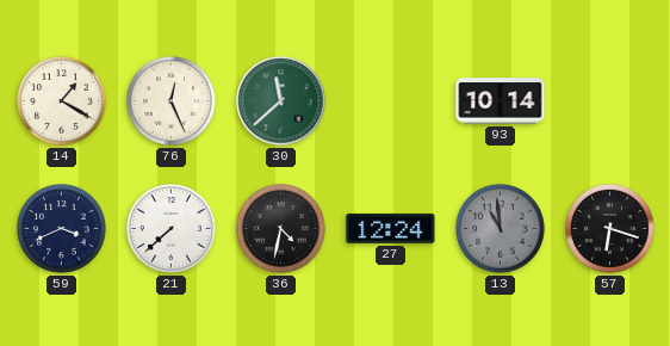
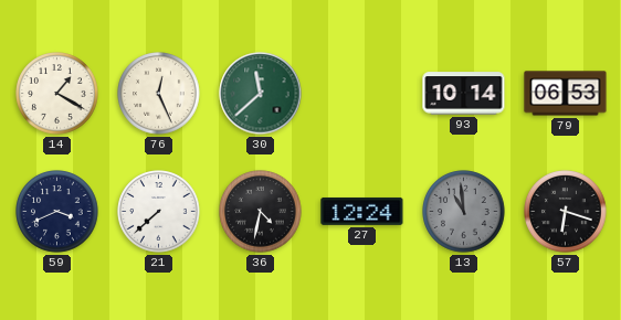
79: none -> 06:53 (566, 94)
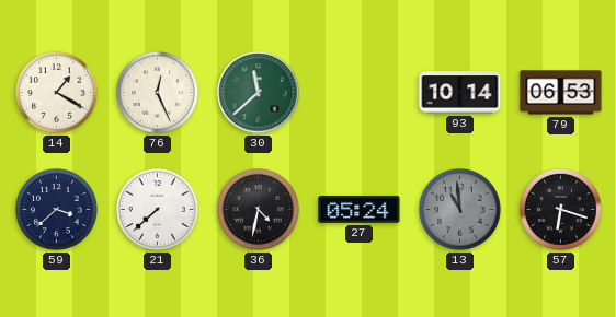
59: 3:41 -> 3:38 (57, 210)
27: 12:24 -> 05:24 (360, 209)
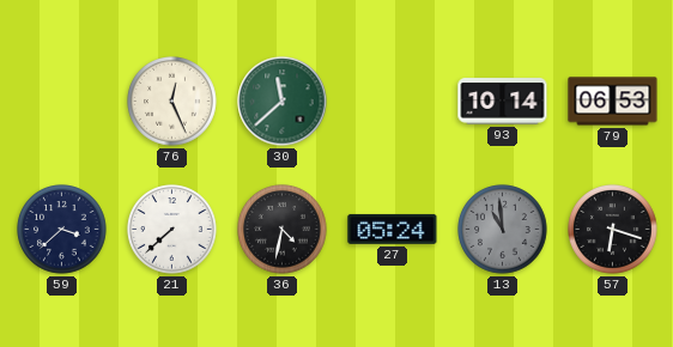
14: 1:20 -> none (57, 93)
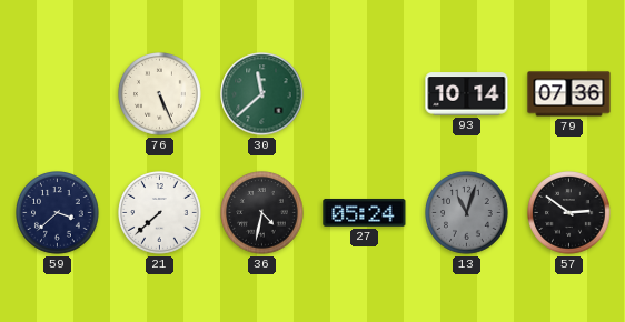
76: 12:26 -> 5:26 (160, 94)
79: 06:53 -> 07:36 (569, 94)
13: 10:59 -> 11:03 (467, 213)
57: 6:18 -> 2:51 (569, 213)
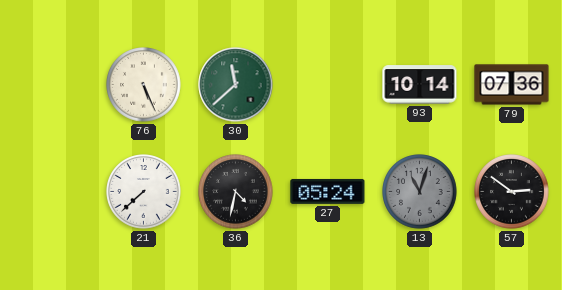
59: 3:38 -> none (58, 213)
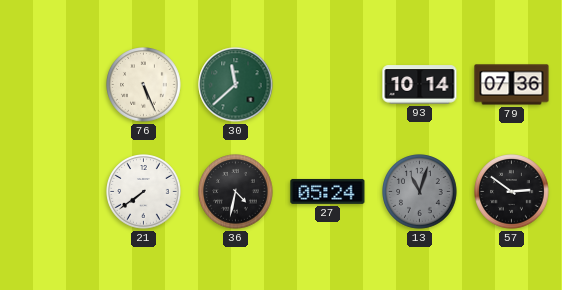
21: 7:38 -> 7:39 (144, 192)
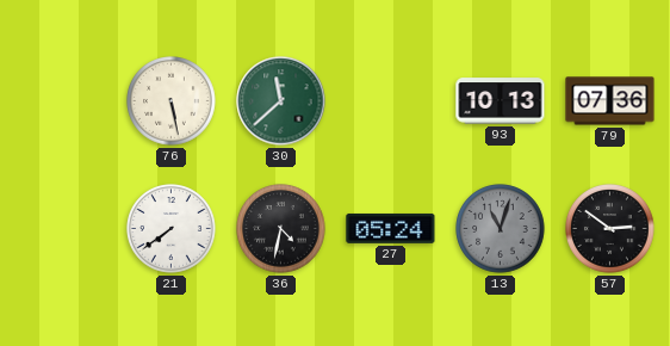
76: 5:26 -> 5:28 (172, 101)
93: 10:14 -> 10:13 (501, 101)
